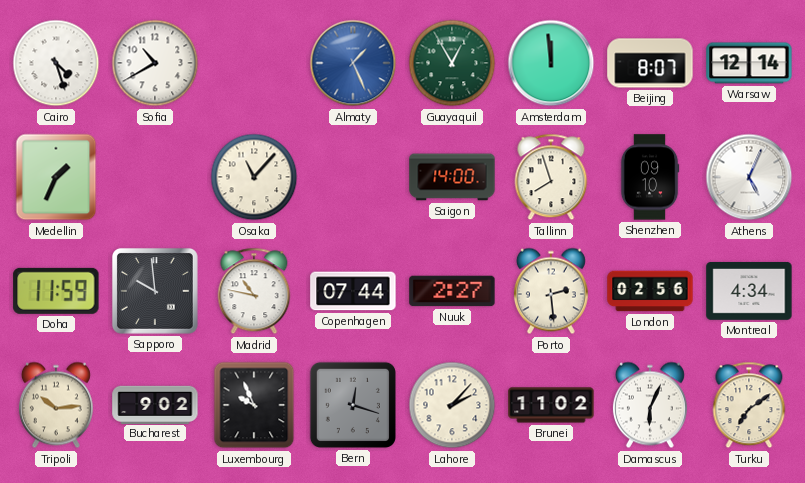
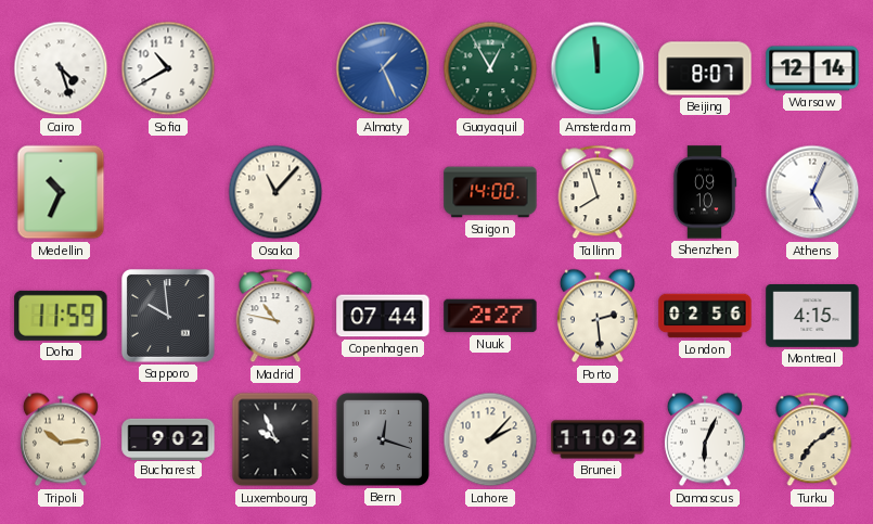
Medellin: 1:34 -> 10:34 (61, 192)
Montreal: 4:34 -> 4:15 (812, 316)
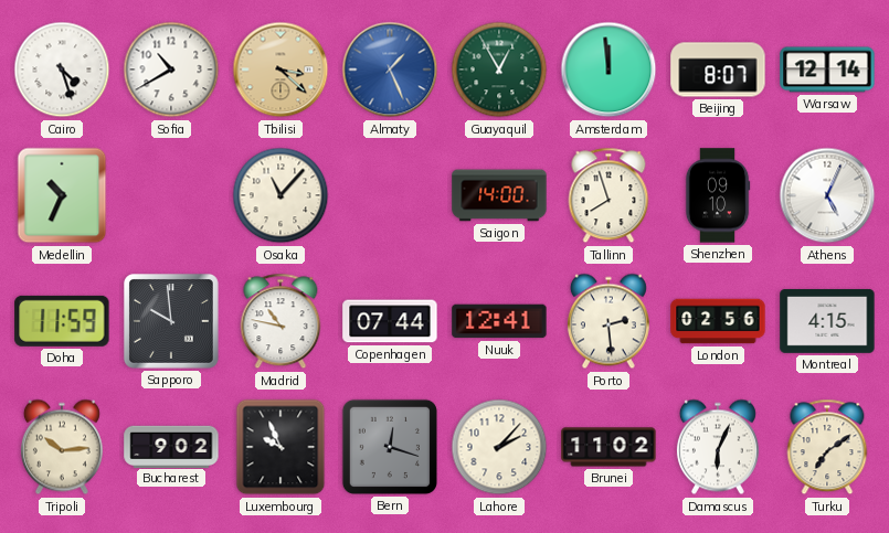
Tbilisi: none -> 3:22 (281, 70)
Nuuk: 2:27 -> 12:41 (499, 321)
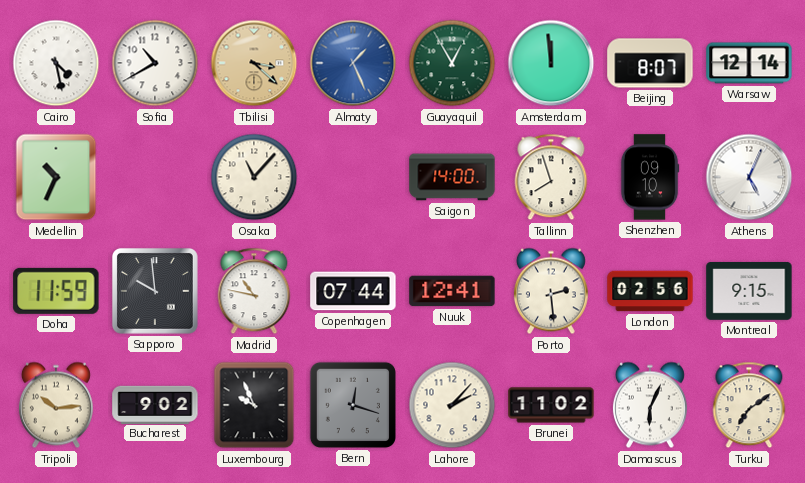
Cairo: 4:27 -> 4:28 (56, 63)
Montreal: 4:15 -> 9:15 (749, 291)
